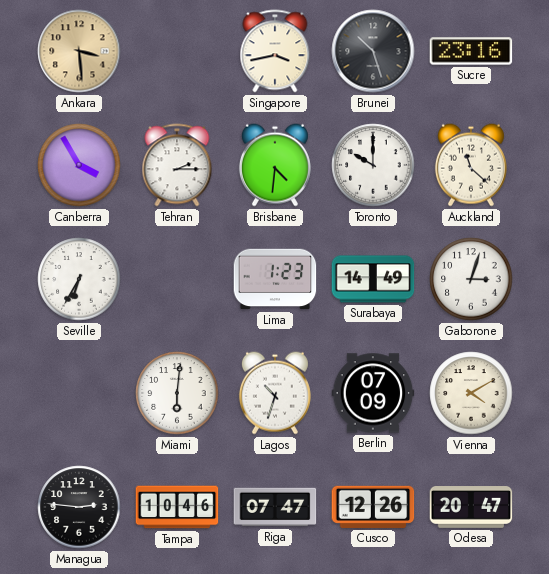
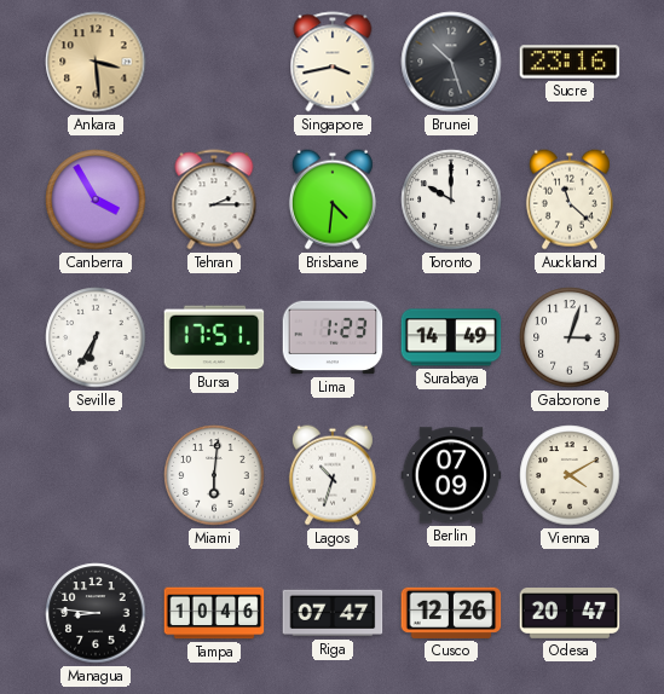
Bursa: none -> 17:51 (214, 337)
Managua: 2:46 -> 8:46 (96, 613)
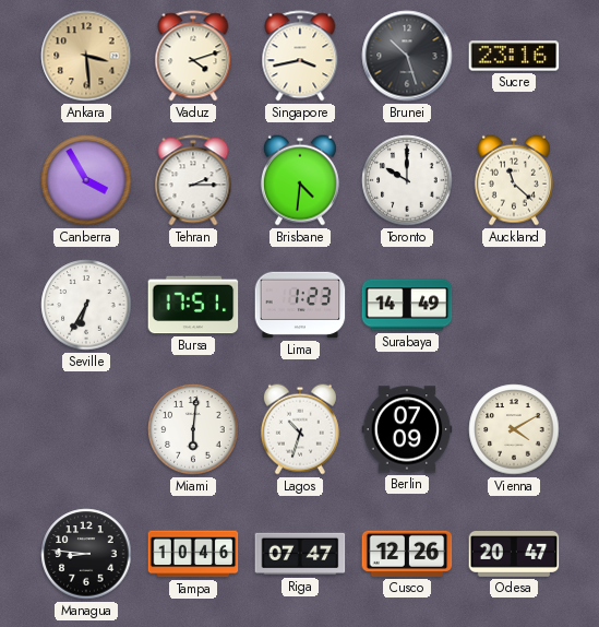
Vaduz: none -> 4:12 (193, 56)
Gaborone: 3:03 -> none (570, 337)
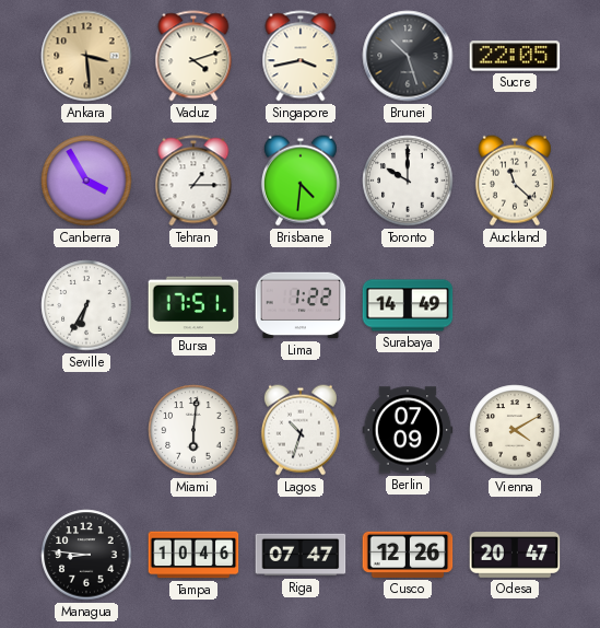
Sucre: 23:16 -> 22:05 (515, 56)
Tehran: 2:15 -> 1:15 (193, 181)
Lima: 1:23 -> 1:22 (301, 305)
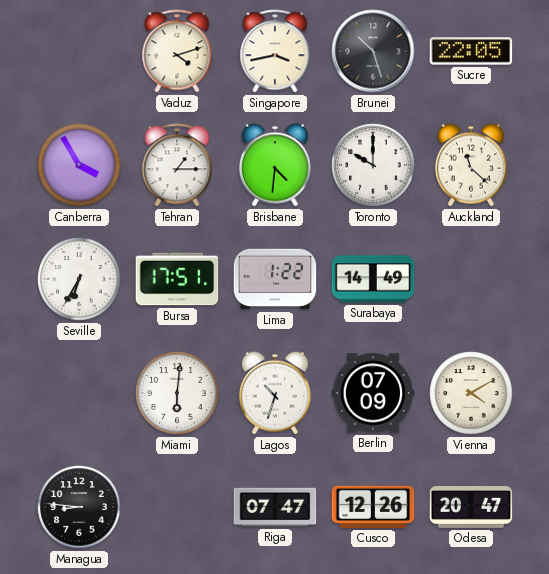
Ankara: 3:29 -> none (86, 56)
Tampa: 10:46 -> none (193, 555)
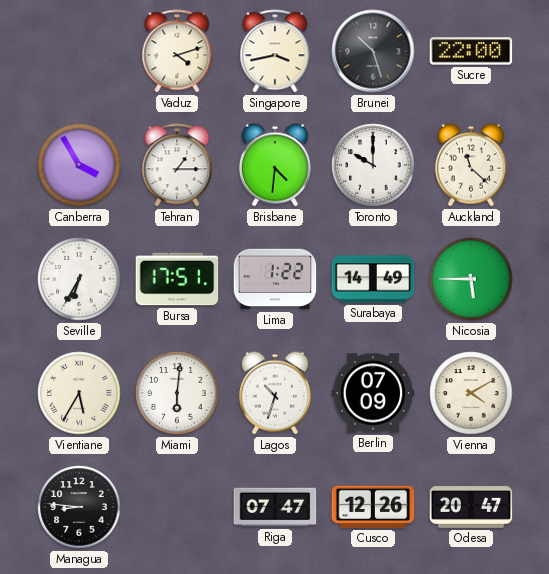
Sucre: 22:05 -> 22:00 (471, 51)
Nicosia: none -> 5:45 (471, 279)
Vientiane: none -> 5:35 (79, 393)
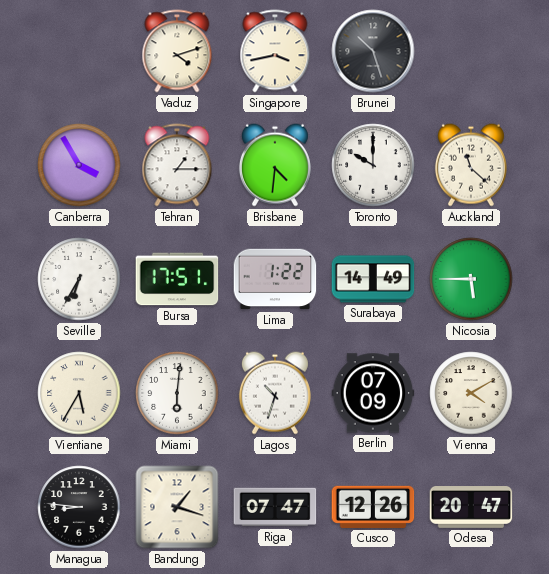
Sucre: 22:00 -> none (471, 51)
Bandung: none -> 1:18 (177, 507)
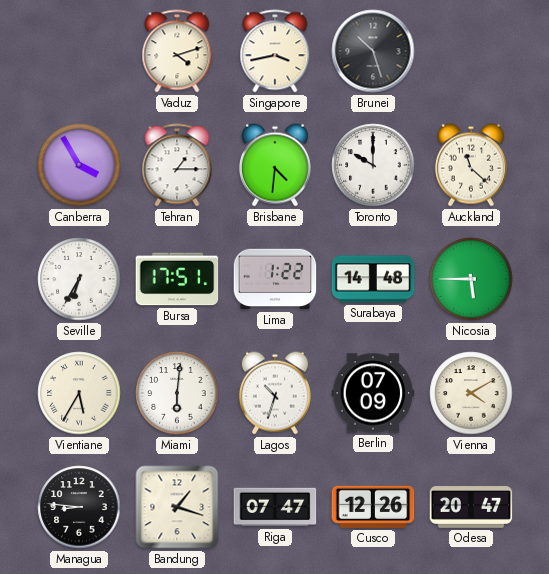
Surabaya: 14:49 -> 14:48 (373, 279)
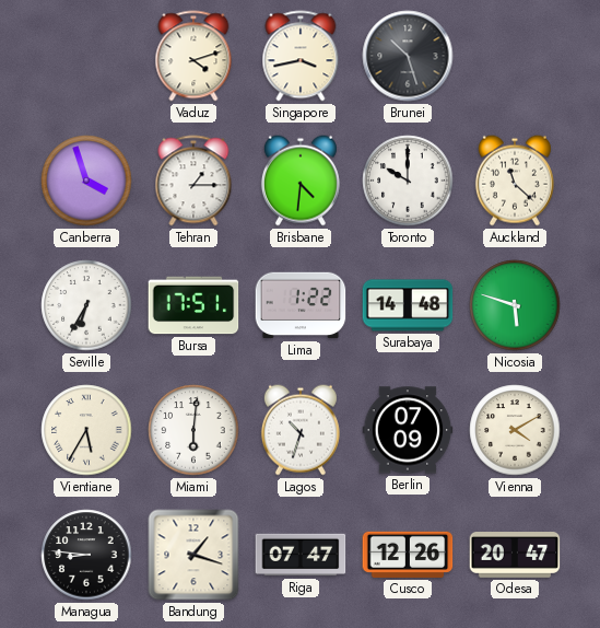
Canberra: 3:55 -> 3:57 (86, 181)
Nicosia: 5:45 -> 5:48 (515, 305)
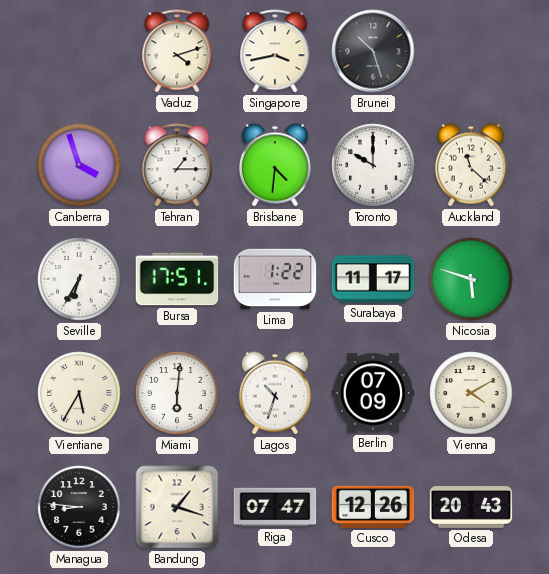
Surabaya: 14:48 -> 11:17 (373, 279)
Odesa: 20:47 -> 20:43 (471, 508)
